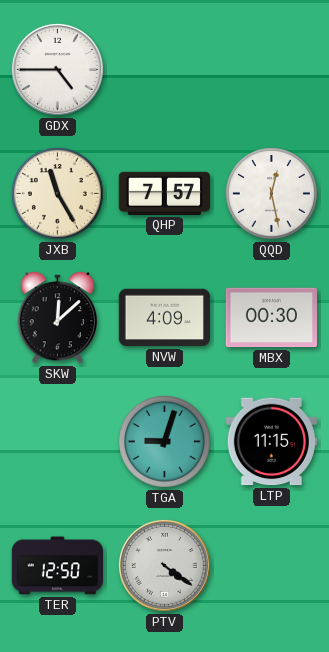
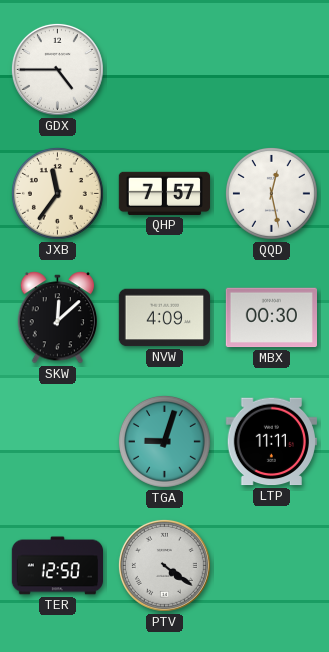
JXB: 11:25 -> 11:36 (57, 193)
LTP: 11:15 -> 11:11 (271, 442)
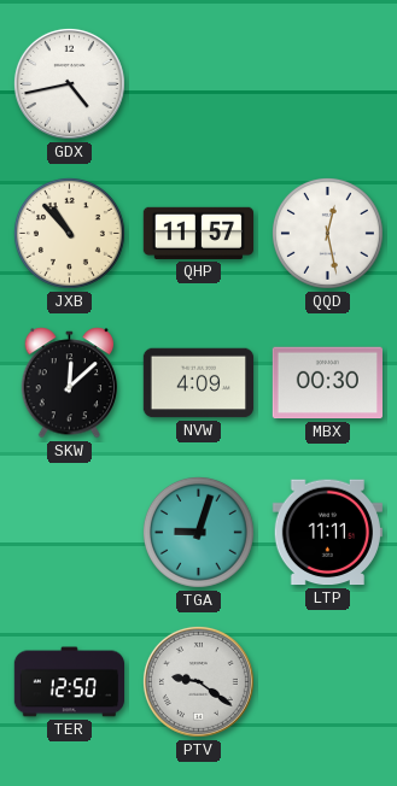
GDX: 4:45 -> 4:43 (69, 83)
JXB: 11:36 -> 10:53 (69, 233)
QHP: 7:57 -> 11:57 (198, 233)
PTV: 4:21 -> 9:21 (198, 681)
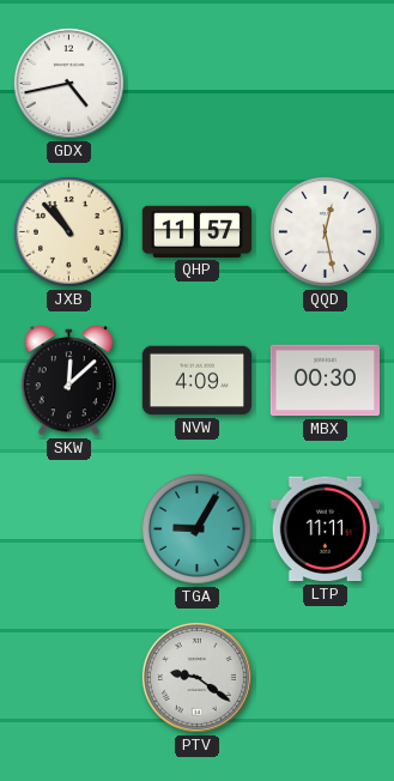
TGA: 9:03 -> 9:05 (196, 528)
TER: 12:50 -> none (69, 682)
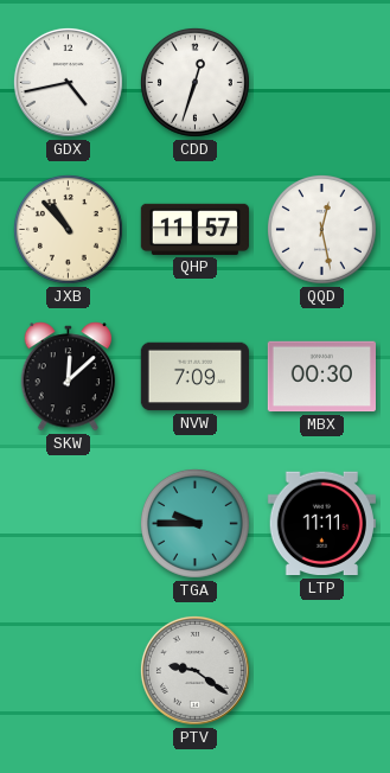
CDD: none -> 12:33 (194, 82)
NVW: 4:09 -> 7:09 (194, 377)
TGA: 9:05 -> 9:45 (194, 523)
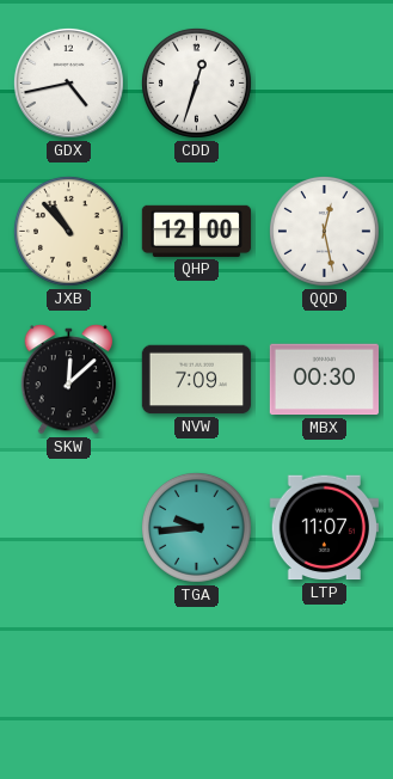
QHP: 11:57 -> 12:00 (196, 231)
TGA: 9:45 -> 9:44 (196, 527)
LTP: 11:11 -> 11:07 (324, 528)
PTV: 9:21 -> none (194, 670)
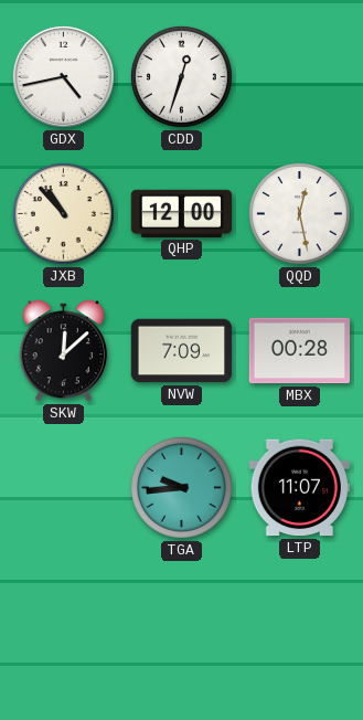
MBX: 00:30 -> 00:28 (299, 351)
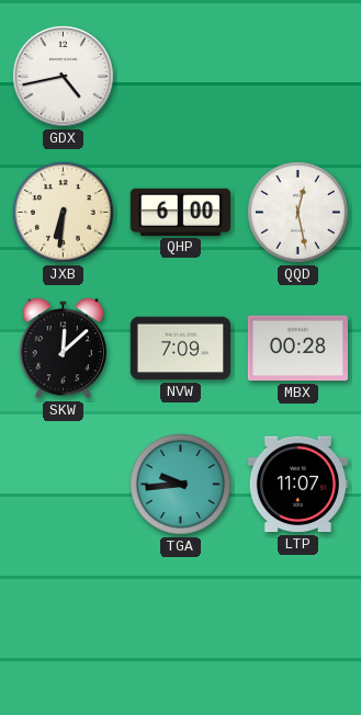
CDD: 12:33 -> none (181, 76)
JXB: 10:53 -> 6:31 (63, 212)
QHP: 12:00 -> 6:00 (180, 212)
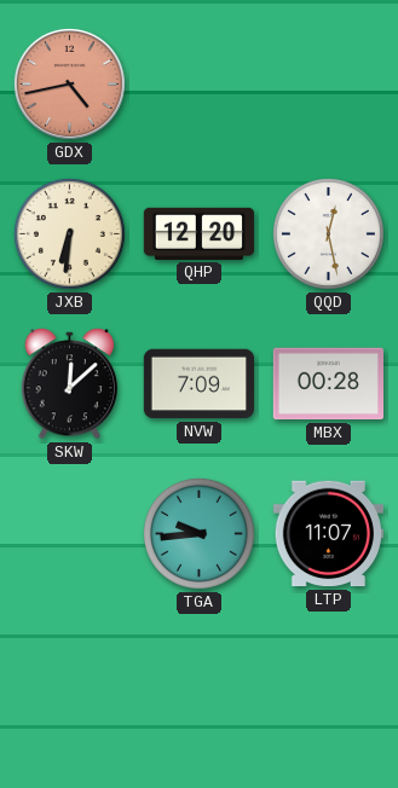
GDX dial: white -> salmon (69, 83)
QHP: 6:00 -> 12:20 (198, 233)
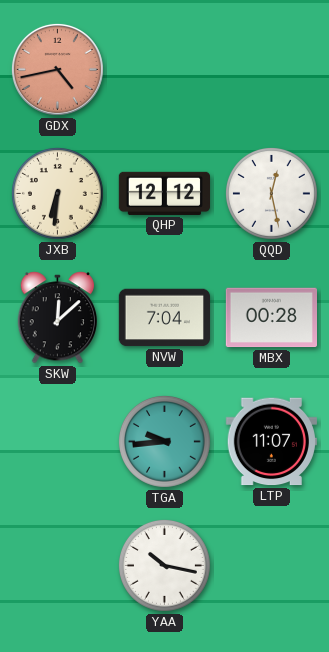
QHP: 12:20 -> 12:12 (164, 193)
NVW: 7:09 -> 7:04 (164, 318)
YAA: none -> 10:17 (164, 565)
